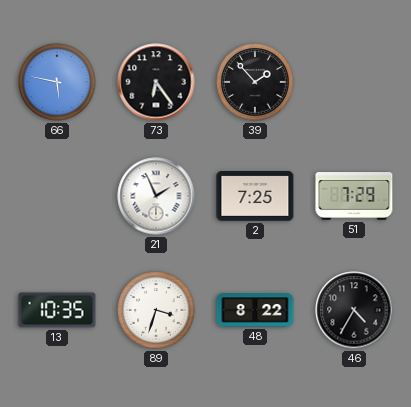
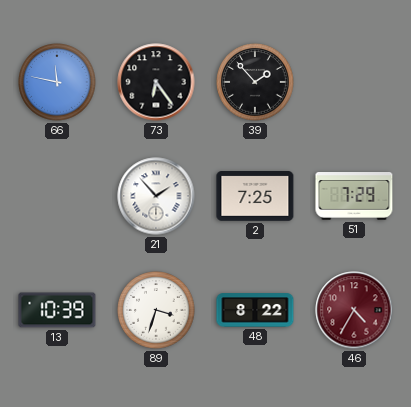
66: 5:47 -> 11:47 (57, 82)
21: 1:56 -> 1:53 (156, 196)
13: 10:35 -> 10:39 (57, 310)
46 dial: black -> burgundy (354, 310)
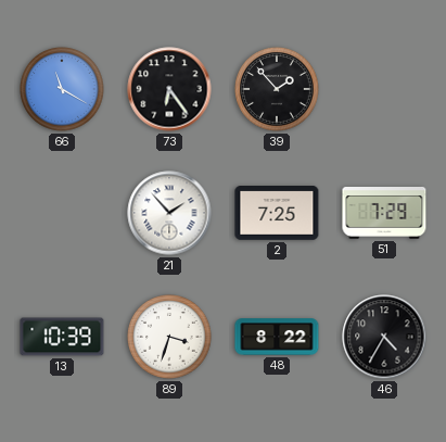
66: 11:47 -> 11:20 (62, 89)
46 dial: burgundy -> black (384, 337)
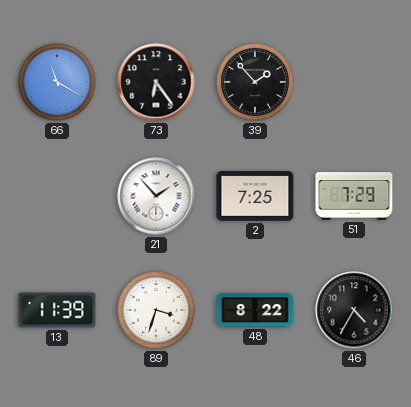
13: 10:39 -> 11:39 (57, 310)
